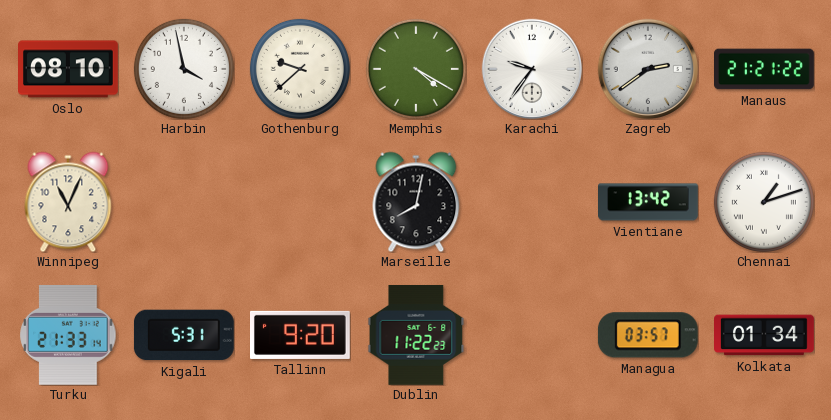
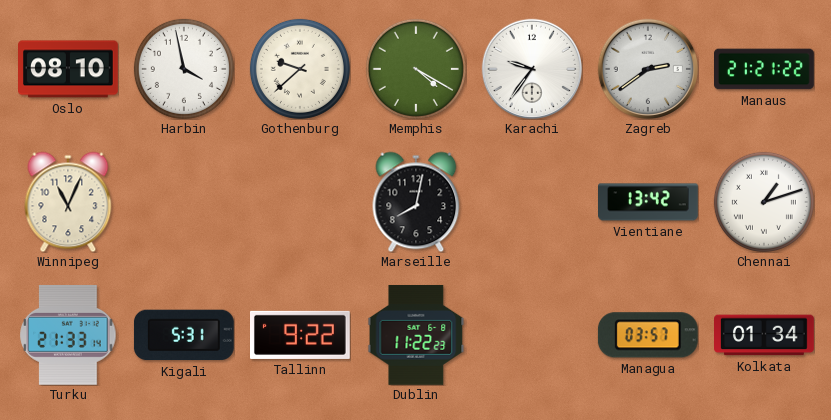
Tallinn: 9:20 -> 9:22 (301, 335)
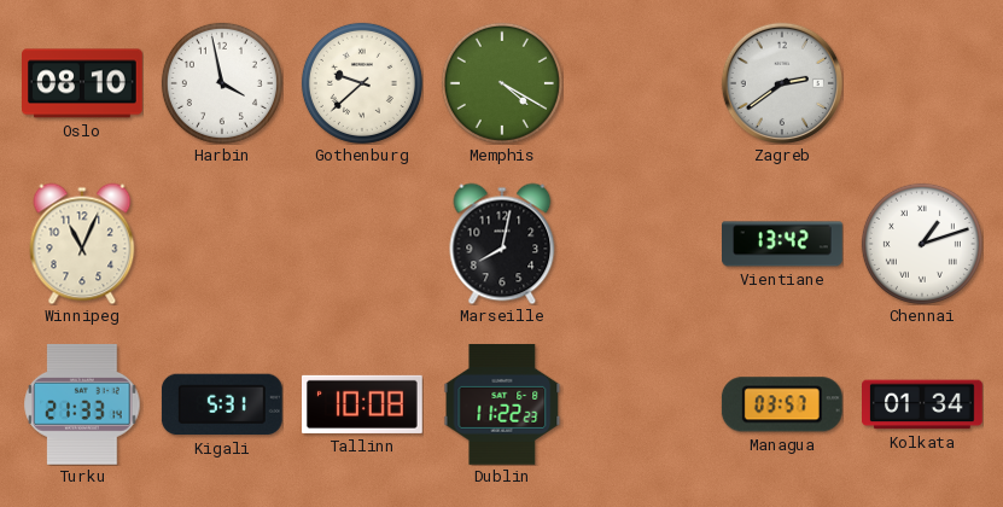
Karachi: 9:36 -> none (532, 69)
Manaus: 21:21 -> none (765, 69)
Tallinn: 9:22 -> 10:08 (363, 404)
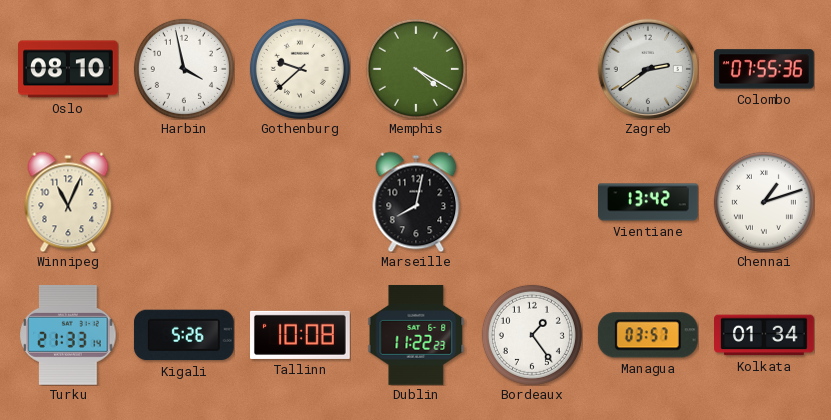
Colombo: none -> 07:55 (764, 69)
Kigali: 5:31 -> 5:26 (184, 335)
Bordeaux: none -> 1:24 (532, 335)
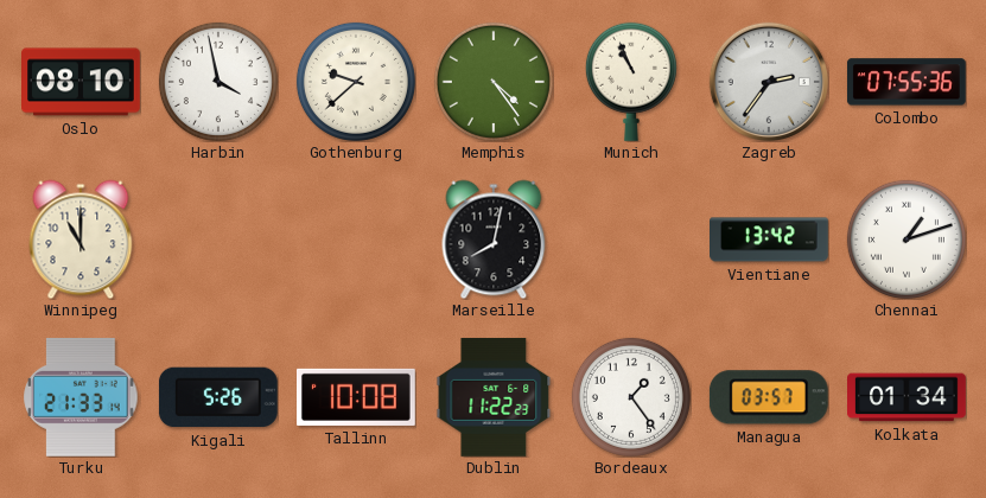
Memphis: 4:20 -> 4:24 (494, 82)
Munich: none -> 10:56 (631, 82)
Zagreb: 2:39 -> 2:36 (769, 82)
Winnipeg: 11:04 -> 11:00 (81, 240)
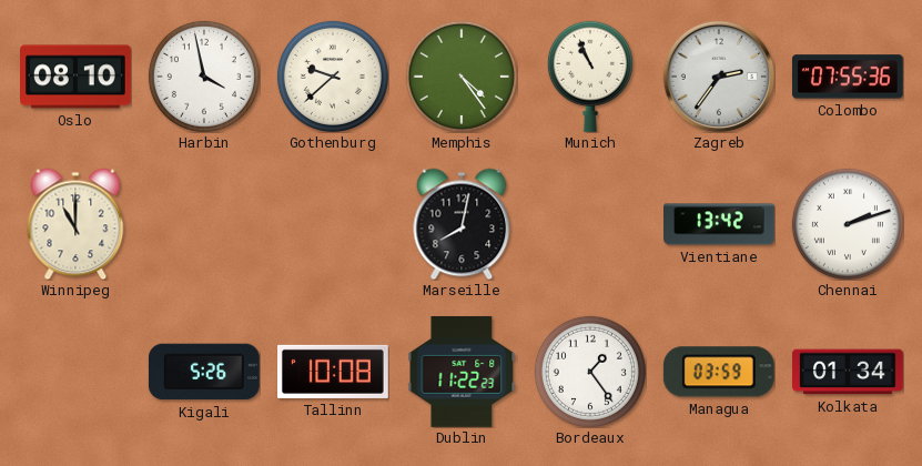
Chennai: 1:12 -> 2:12 (848, 224)
Turku: 21:33 -> none (81, 397)
Managua: 03:57 -> 03:59 (719, 372)
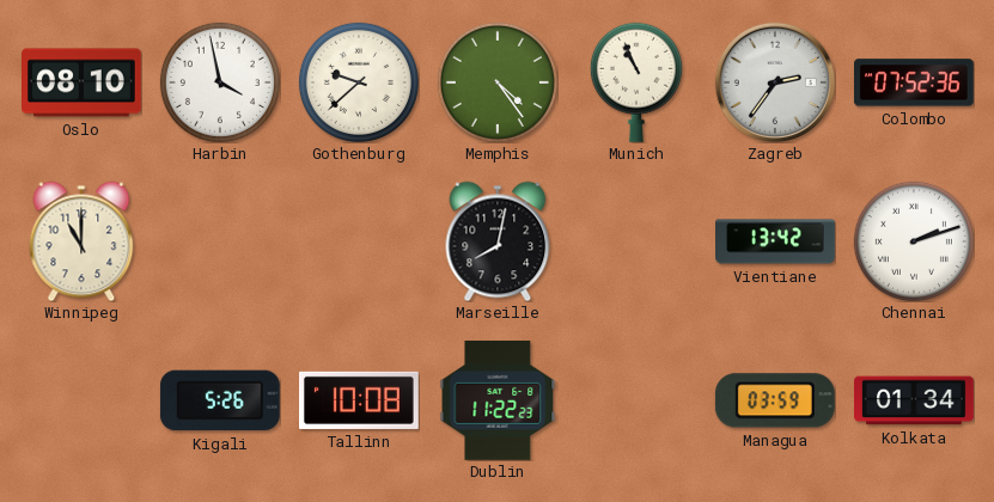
Colombo: 07:55 -> 07:52 (914, 82)
Bordeaux: 1:24 -> none (590, 372)
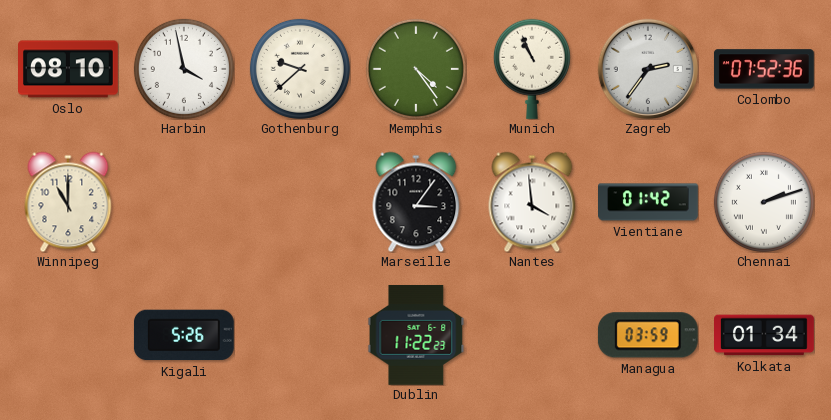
Marseille: 8:02 -> 3:06 (416, 202)
Nantes: none -> 3:59 (532, 202)
Vientiane: 13:42 -> 01:42 (649, 202)
Tallinn: 10:08 -> none (360, 400)
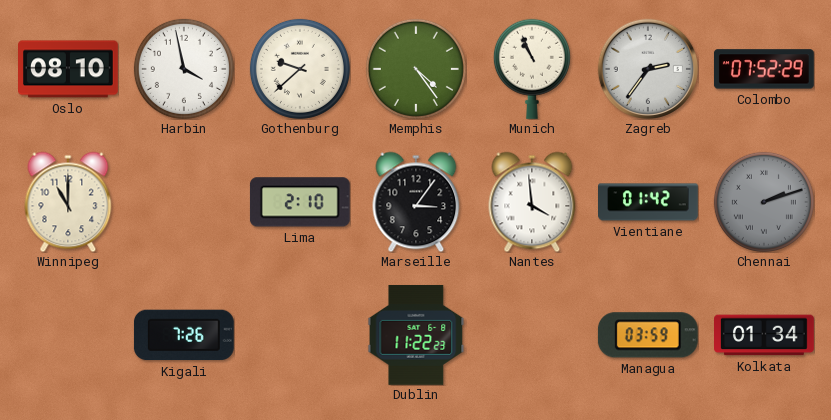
Colombo: 07:52:36 -> 07:52:29 (764, 69)
Lima: none -> 2:10 (300, 202)
Chennai dial: white -> grey (764, 202)
Kigali: 5:26 -> 7:26 (184, 335)
